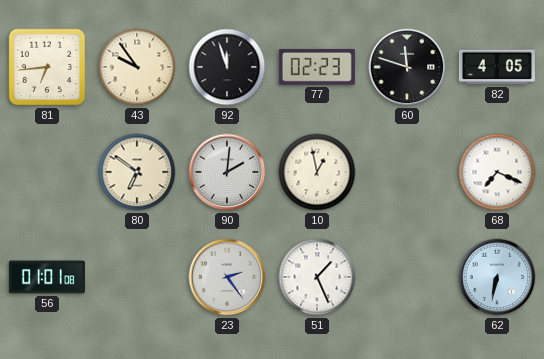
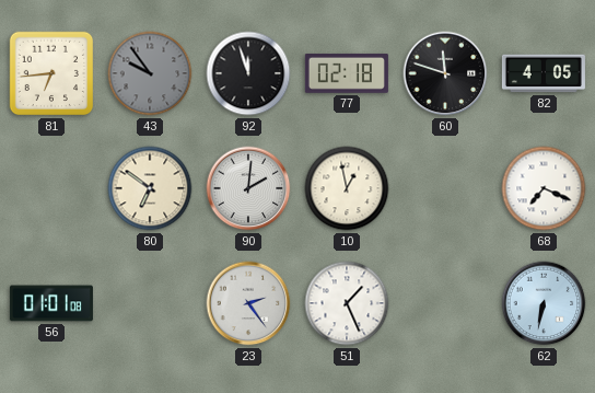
43 dial: cream -> grey (150, 73)
77: 02:23 -> 02:18 (347, 73)
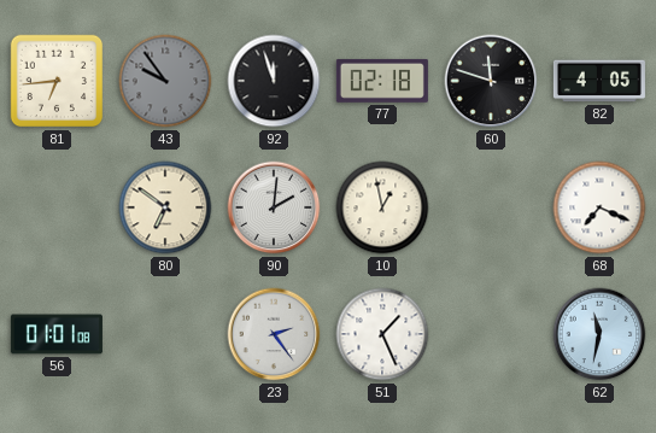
62: 6:32 -> 11:32 (599, 334)
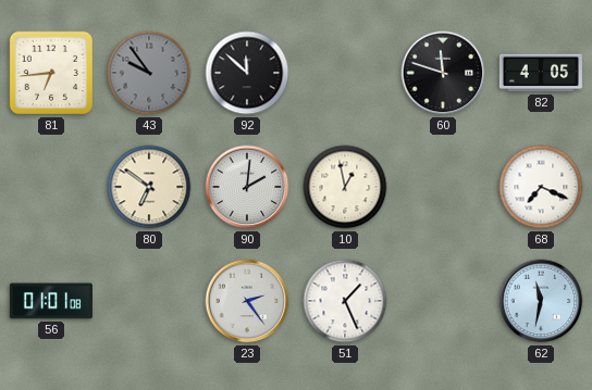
92: 11:57 -> 11:52 (247, 73)
77: 02:18 -> none (382, 81)
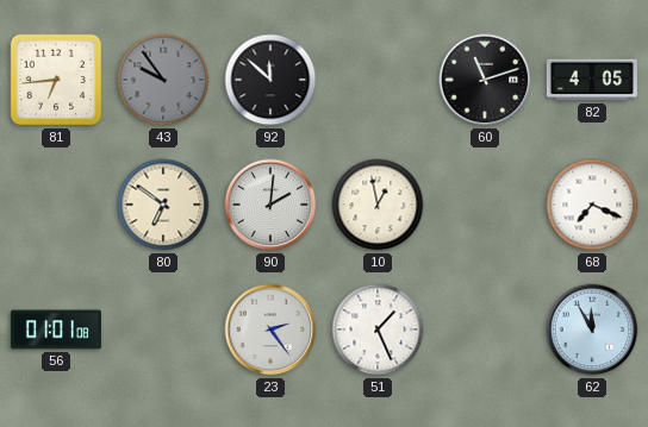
60: 11:48 -> 11:12 (485, 80)
62: 11:32 -> 11:55 (592, 329)
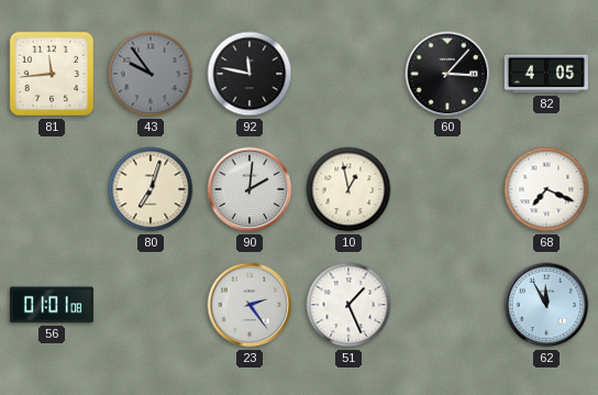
81: 6:44 -> 11:44 (52, 74)
92: 11:52 -> 11:47 (250, 74)
60: 11:12 -> 3:07 (447, 74)
80: 6:51 -> 7:03 (151, 189)
